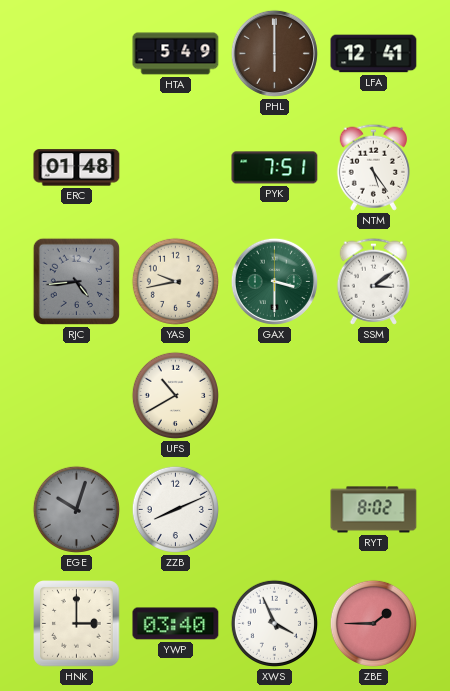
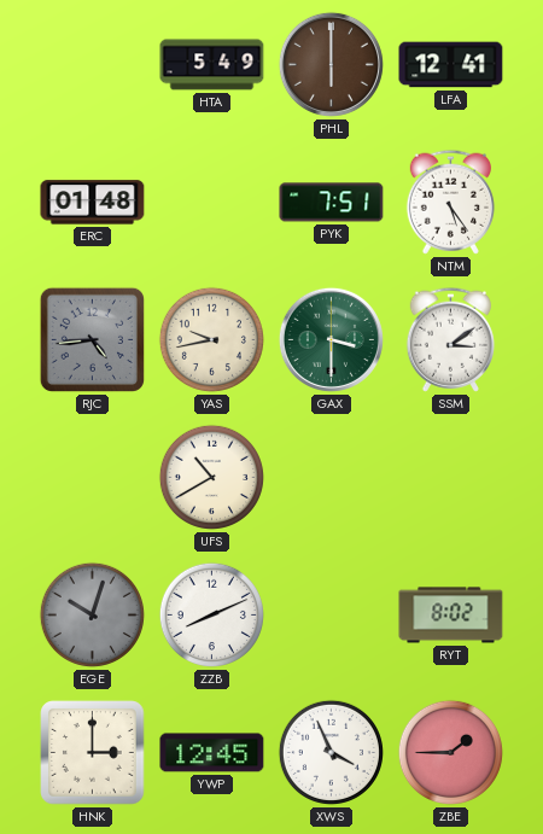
YWP: 03:40 -> 12:45 (212, 753)
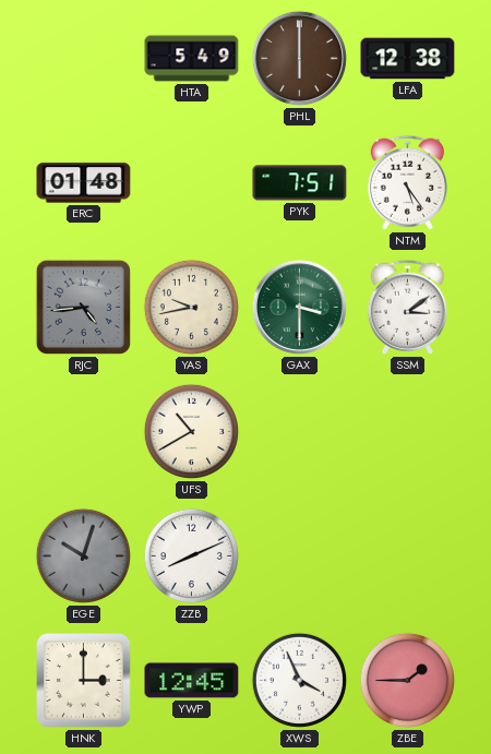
LFA: 12:41 -> 12:38 (408, 59)
RYT: 8:02 -> none (451, 616)
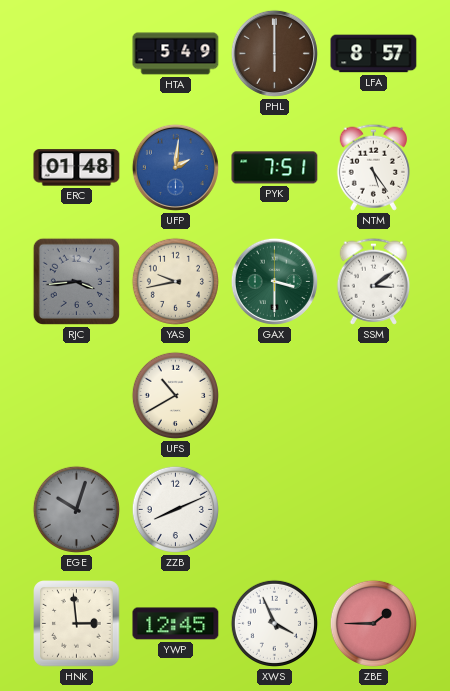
LFA: 12:38 -> 8:57 (374, 54)
UFP: none -> 2:01 (175, 167)
RJC: 4:44 -> 3:44 (76, 281)
HNK: 3:00 -> 2:59 (77, 624)
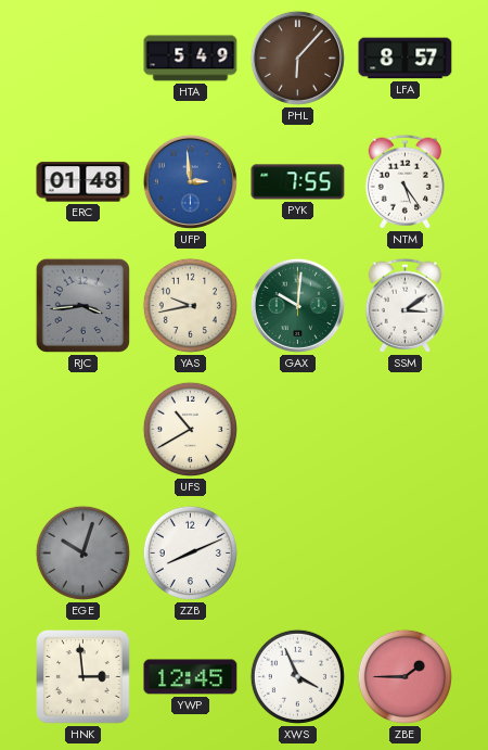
PHL: 6:00 -> 6:07 (297, 58)
UFP: 2:01 -> 2:59 (190, 181)
PYK: 7:51 -> 7:55 (298, 182)
GAX: 3:30 -> 10:01 (297, 305)
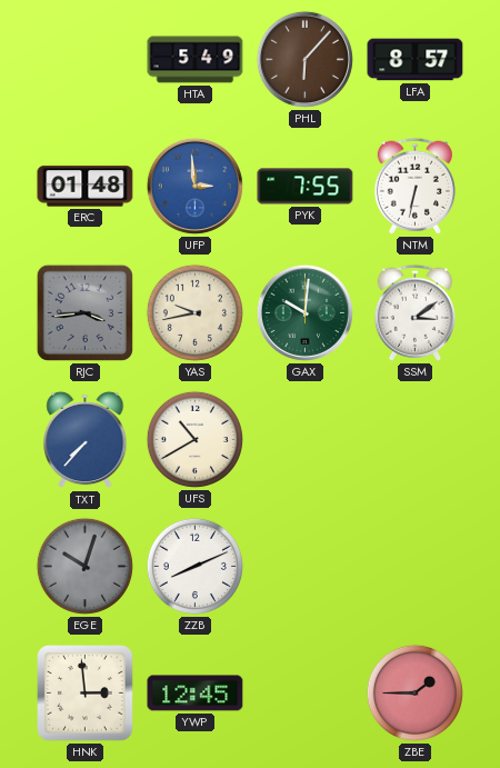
NTM: 5:24 -> 6:32 (414, 186)
TXT: none -> 7:37 (86, 440)
XWS: 3:56 -> none (297, 676)
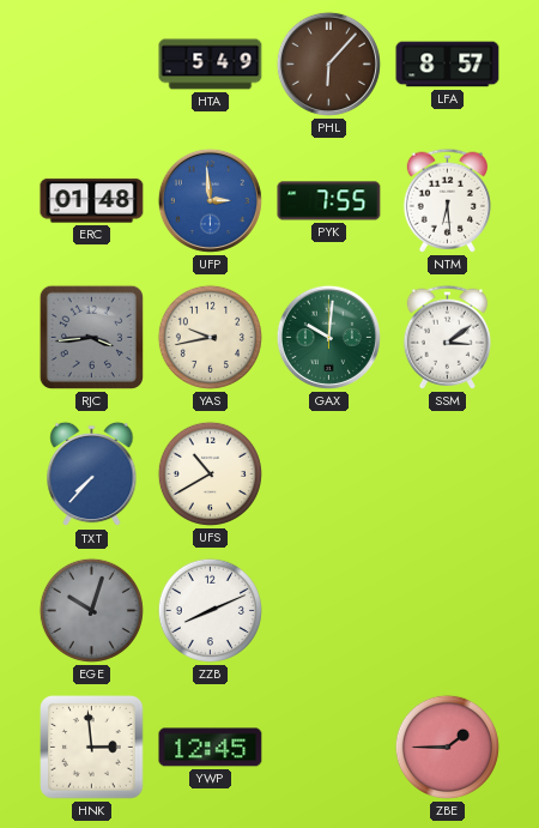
NTM: 6:32 -> 6:29 (447, 200)
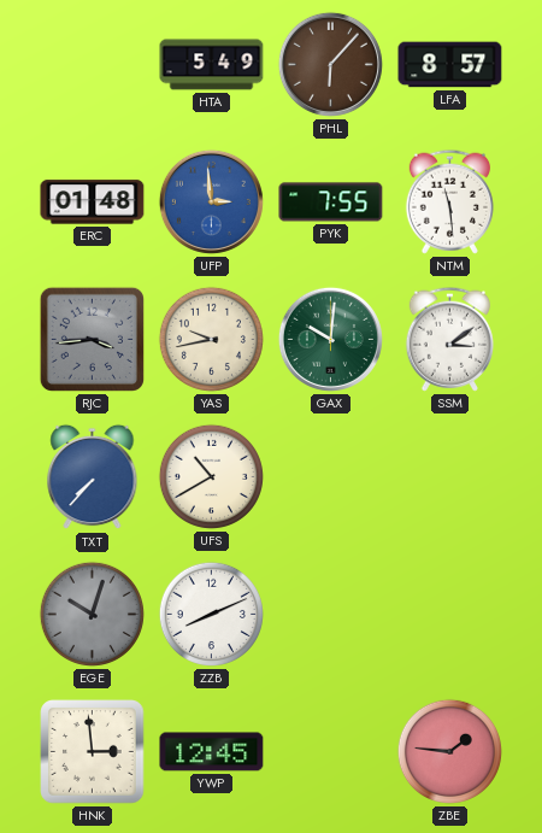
NTM: 6:29 -> 11:29 (449, 201)
ZBE: 1:45 -> 1:46 (449, 751)
